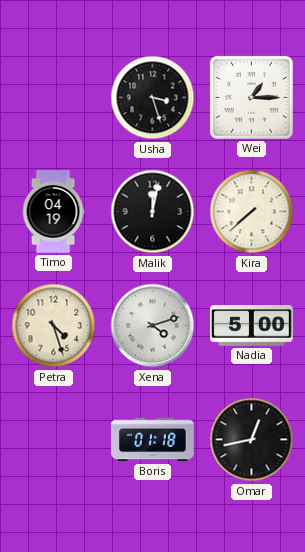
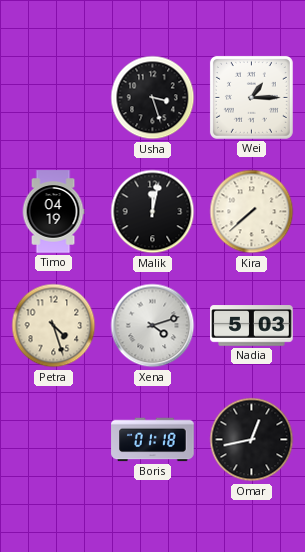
Nadia: 5:00 -> 5:03 (252, 326)
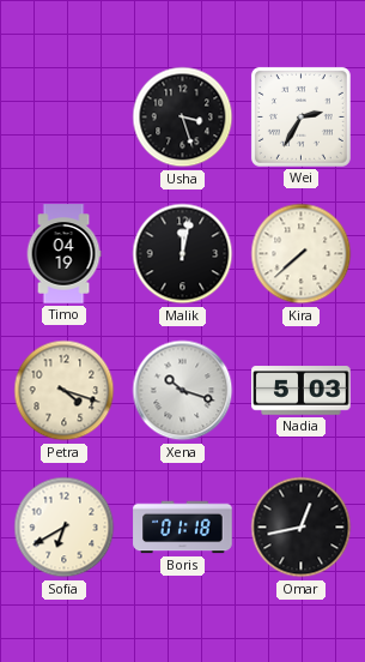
Wei: 1:15 -> 2:35 (300, 116)
Petra: 4:27 -> 4:18 (65, 391)
Xena: 4:12 -> 10:18 (183, 391)
Sofia: none -> 6:40 (65, 528)
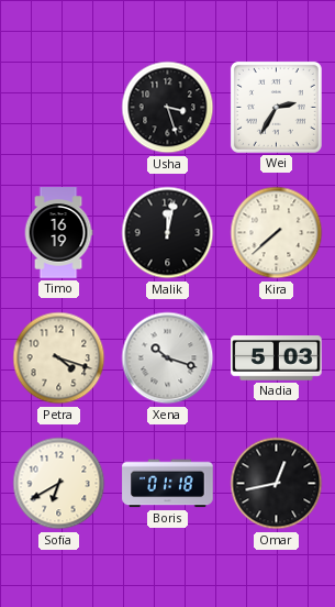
Timo: 04:19 -> 16:19 (58, 233)
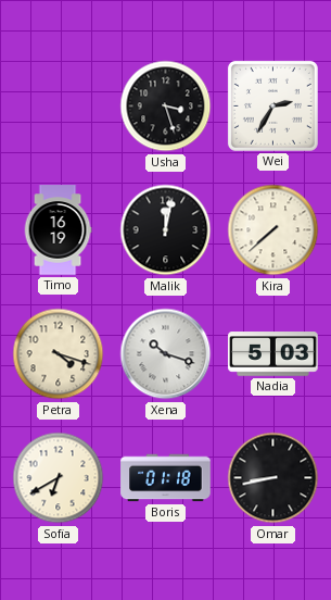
Omar: 12:43 -> 8:43 (273, 478)
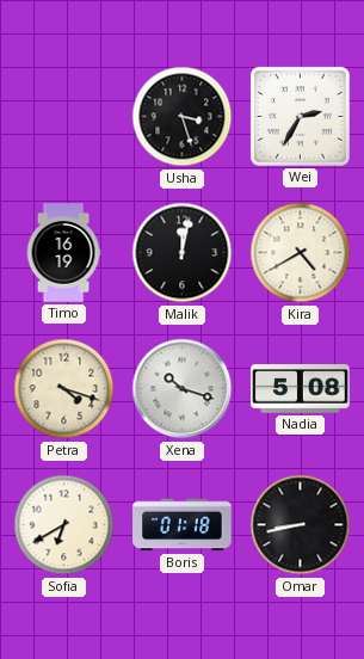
Kira: 7:38 -> 4:40 (301, 253)
Nadia: 5:03 -> 5:08 (301, 389)
